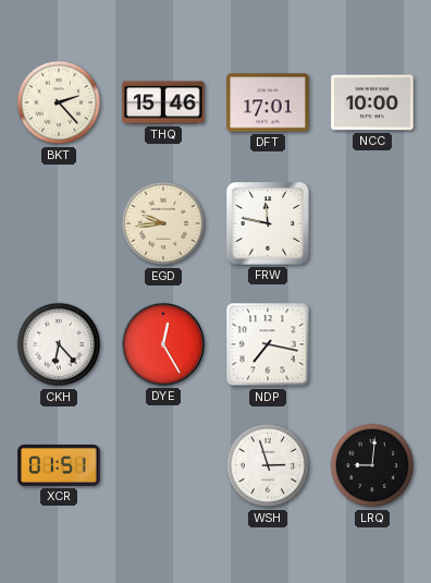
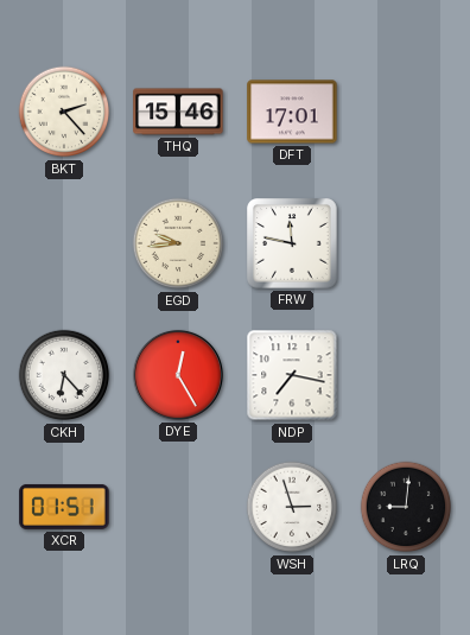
NCC: 10:00 -> none (372, 102)
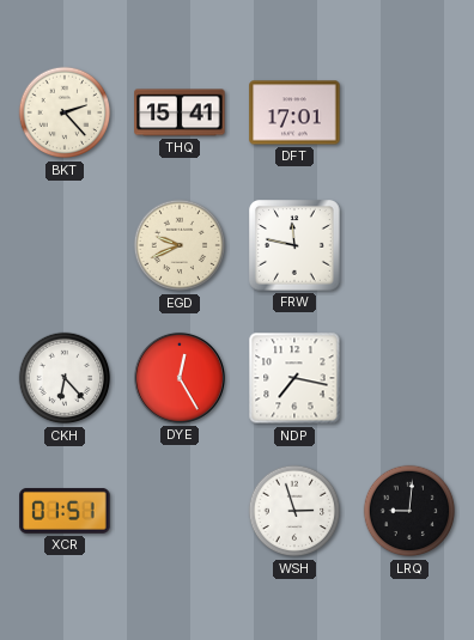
THQ: 15:46 -> 15:41 (180, 112)
EGD: 9:44 -> 9:41 (180, 245)
